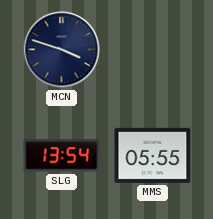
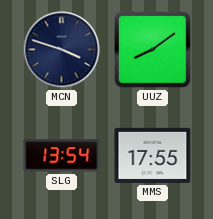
UUZ: none -> 8:09 (153, 50)
MMS: 05:55 -> 17:55 (153, 155)
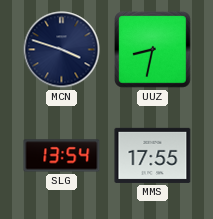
UUZ: 8:09 -> 8:32 (153, 50)
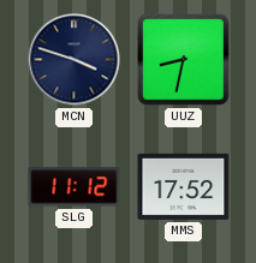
SLG: 13:54 -> 11:12 (75, 187)
MMS: 17:55 -> 17:52 (184, 186)
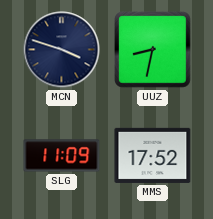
SLG: 11:12 -> 11:09 (62, 156)
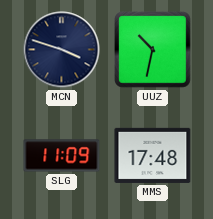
UUZ: 8:32 -> 10:32 (153, 50)
MMS: 17:52 -> 17:48 (153, 155)
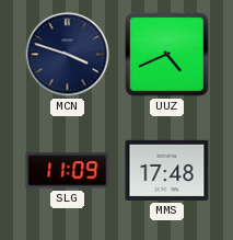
UUZ: 10:32 -> 4:41 (167, 55)
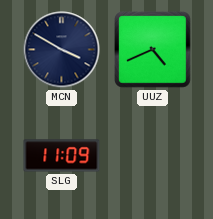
MCN: 3:48 -> 3:50 (62, 50)
MMS: 17:48 -> none (167, 170)
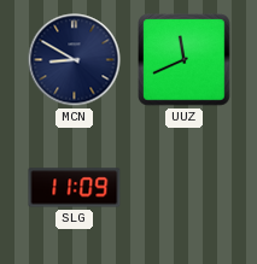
MCN: 3:50 -> 8:50 (75, 60)
UUZ: 4:41 -> 11:41 (185, 60)
